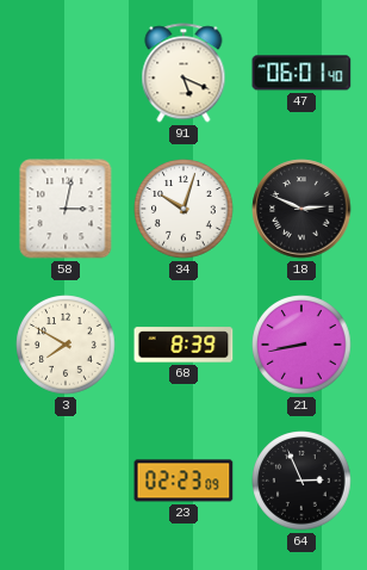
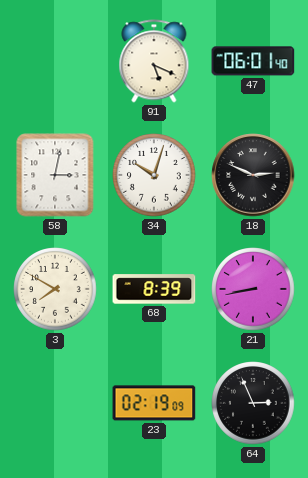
23: 02:23 -> 02:19 (154, 403)
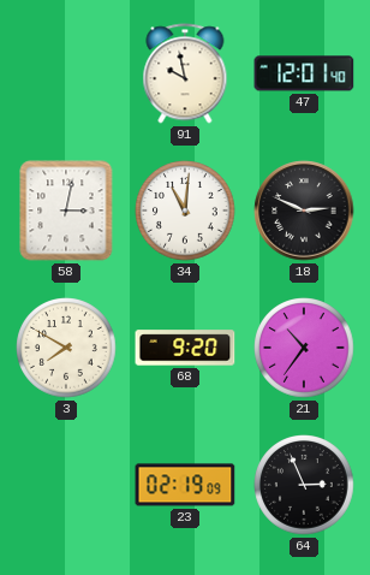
91: 5:19 -> 9:58 (185, 73)
47: 06:01 -> 12:01 (304, 73)
34: 10:03 -> 11:01 (185, 211)
68: 8:39 -> 9:20 (185, 348)
21: 8:43 -> 10:36 (304, 348)
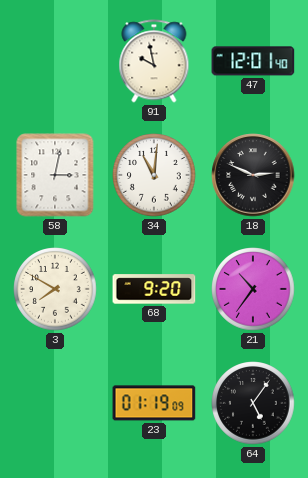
23: 02:19 -> 01:19 (154, 403)
64: 2:56 -> 5:06 (253, 403)
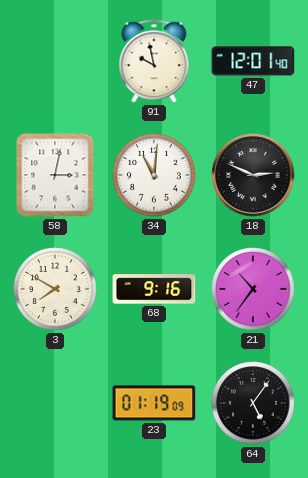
68: 9:20 -> 9:16 (154, 289)
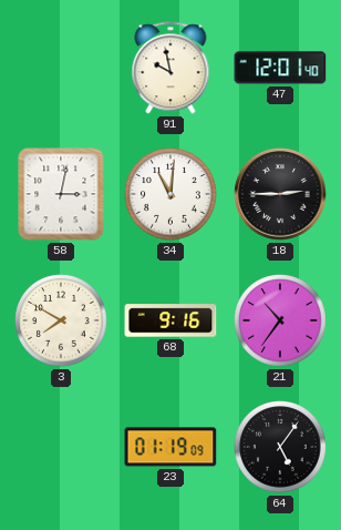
18: 2:49 -> 2:45 (280, 194)
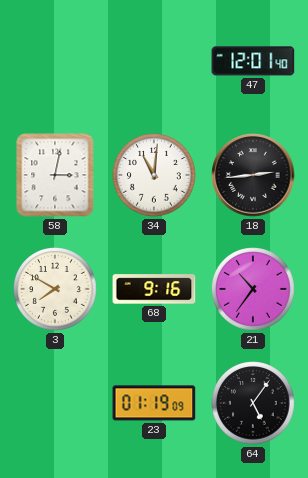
91: 9:58 -> none (170, 68)
18: 2:45 -> 2:44 (253, 175)
